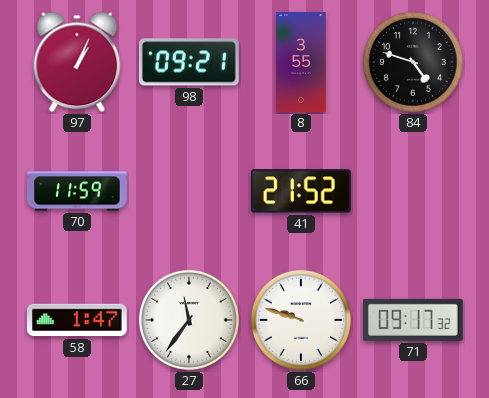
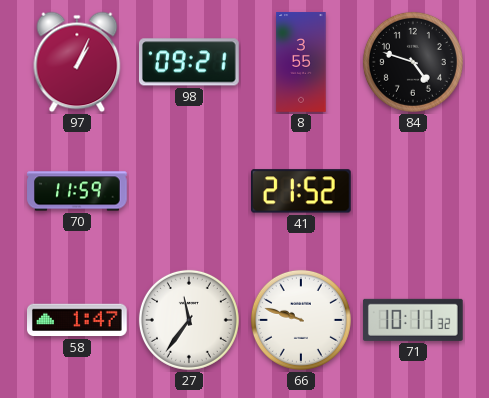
71: 09:17 -> 10:11 (413, 320)
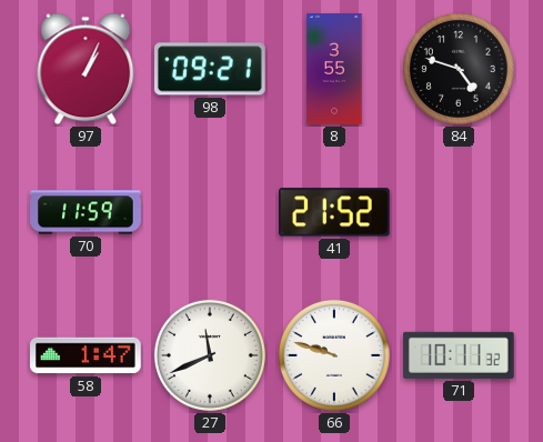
27: 11:36 -> 11:41 (210, 355)
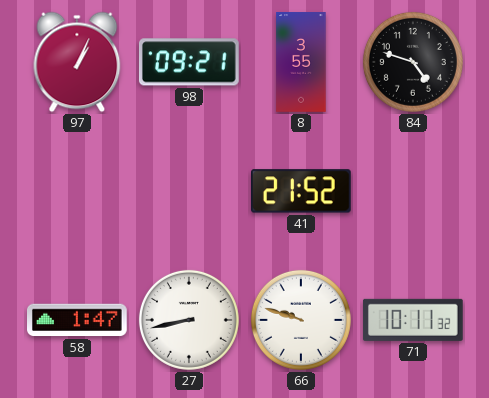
70: 11:59 -> none (86, 212)
27: 11:41 -> 8:43 (189, 320)
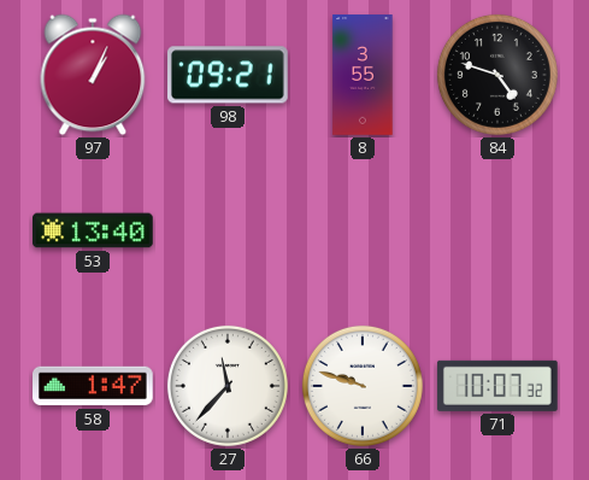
53: none -> 13:40 (94, 230)
41: 21:52 -> none (302, 191)
27: 8:43 -> 11:37 (228, 386)
71: 10:11 -> 10:07 (497, 386)
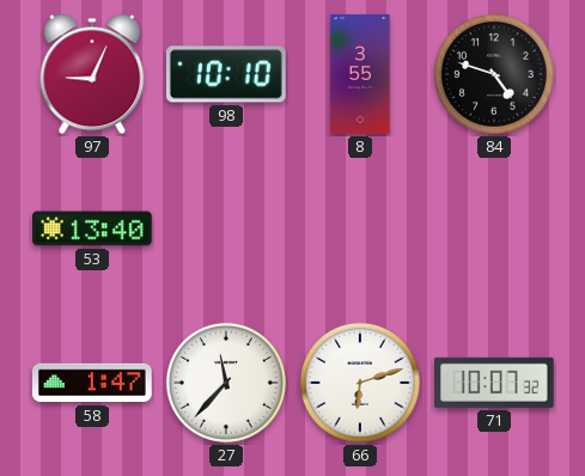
97: 1:04 -> 9:04 (92, 74)
98: 09:21 -> 10:10 (226, 74)
66: 9:48 -> 6:12 (360, 383)
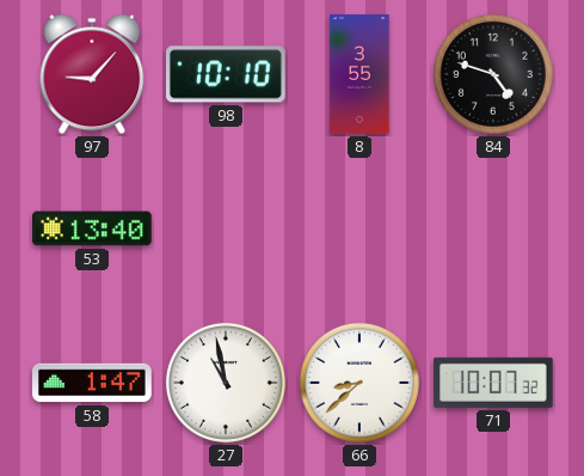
97: 9:04 -> 9:07 (92, 74)
27: 11:37 -> 10:58 (226, 383)
66: 6:12 -> 8:38 (359, 383)
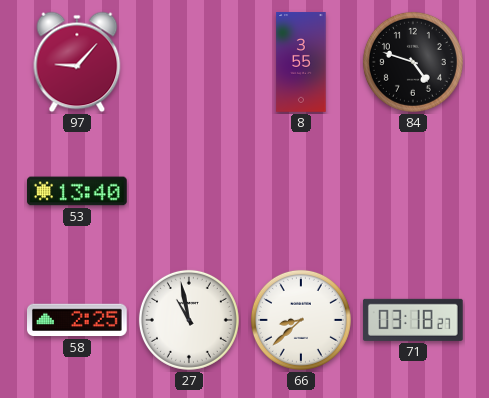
98: 10:10 -> none (226, 74)
58: 1:47 -> 2:25 (78, 320)
71: 10:07 -> 03:18 (413, 320)
